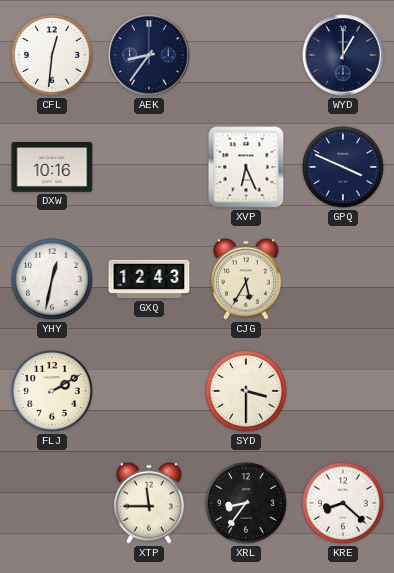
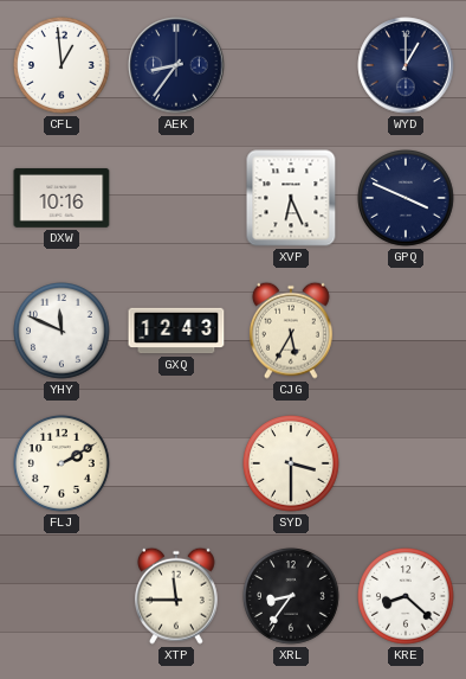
CFL: 12:31 -> 12:59 (63, 66)
YHY: 12:32 -> 11:49 (63, 332)
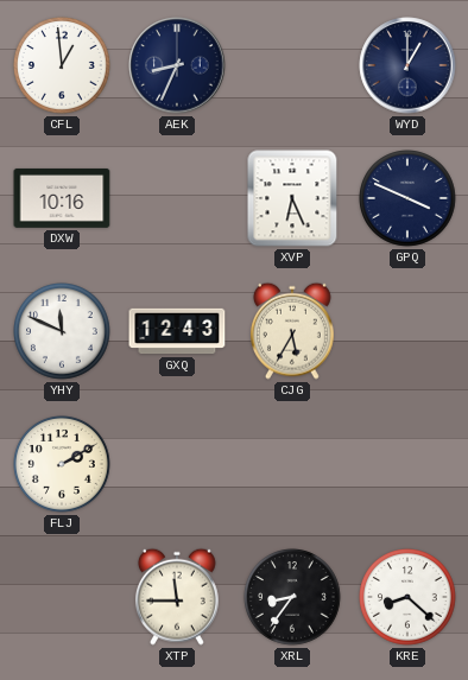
AEK: 8:36 -> 8:34 (177, 65)
SYD: 3:30 -> none (292, 465)
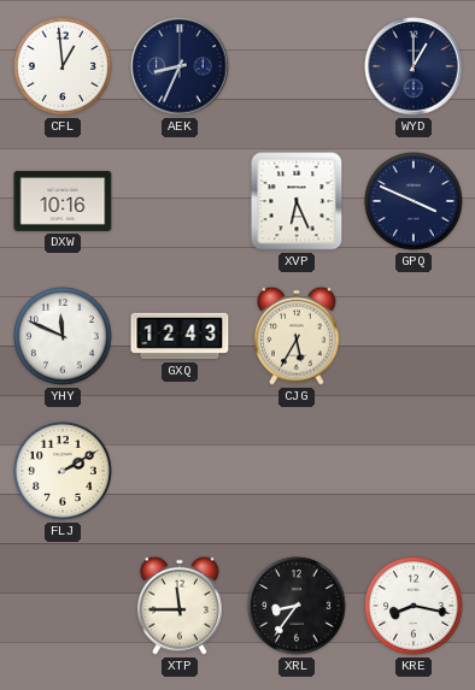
KRE: 8:22 -> 8:17 (415, 607)
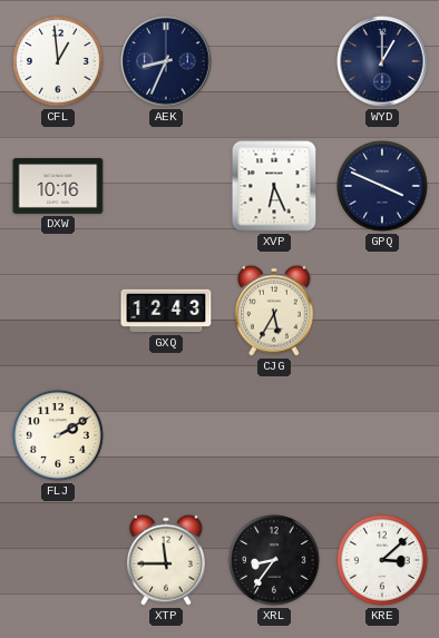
YHY: 11:49 -> none (64, 337)
KRE: 8:17 -> 3:08 (383, 561)
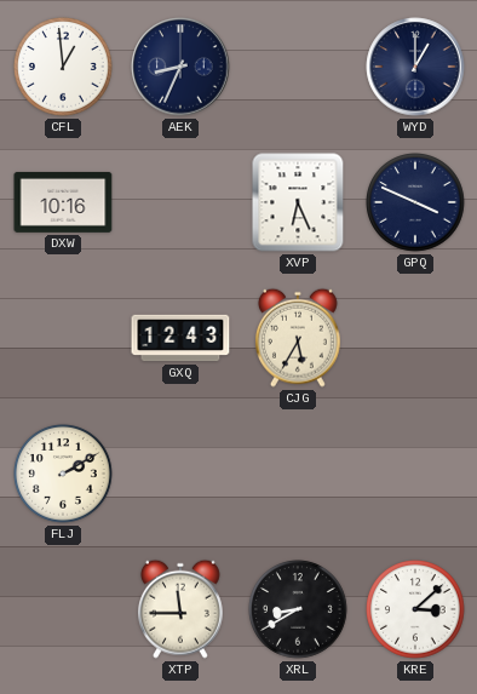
XRL: 8:36 -> 8:40 (299, 610)
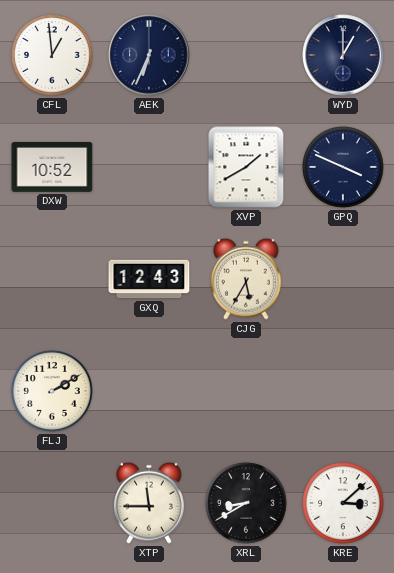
AEK: 8:34 -> 6:34 (149, 55)
DXW: 10:16 -> 10:52 (52, 167)
XVP: 6:26 -> 1:40 (246, 167)
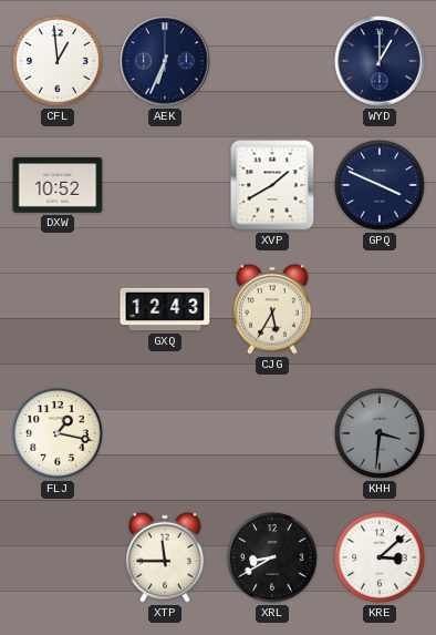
FLJ: 2:10 -> 1:17 (59, 434)
KHH: none -> 3:31 (381, 434)
